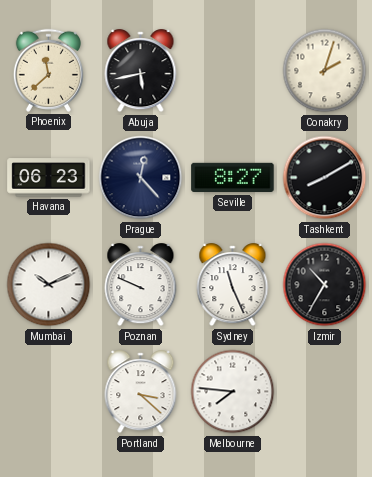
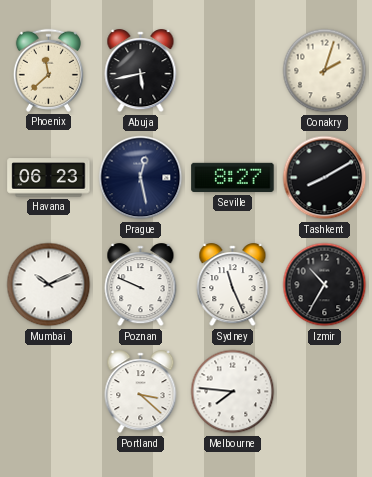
Prague: 12:23 -> 12:28 (141, 178)
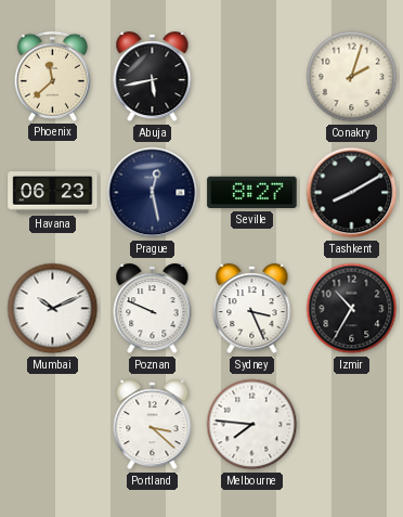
Sydney: 11:26 -> 3:26 (252, 309)
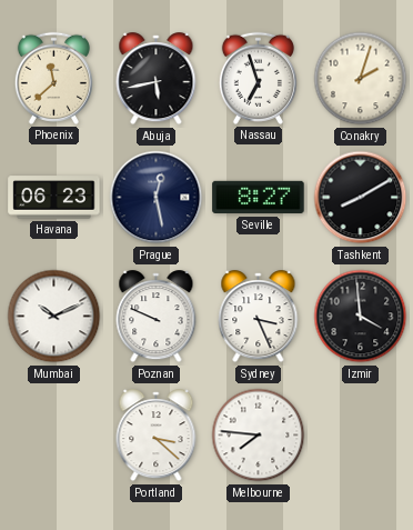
Nassau: none -> 6:57 (258, 78)
Izmir: 10:35 -> 3:59 (361, 317)
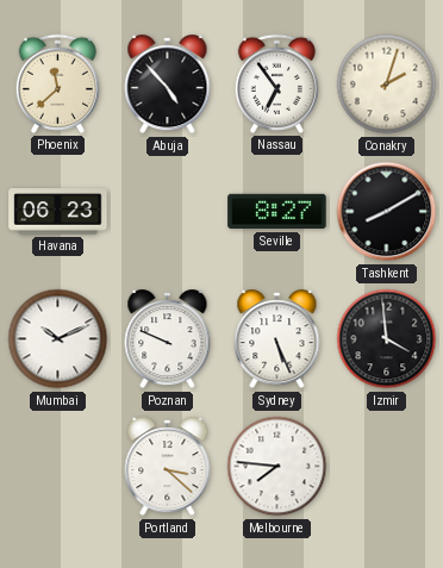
Abuja: 5:43 -> 4:53 (168, 85)
Nassau: 6:57 -> 6:54 (276, 83)
Prague: 12:28 -> none (157, 198)
Sydney: 3:26 -> 5:26 (277, 339)
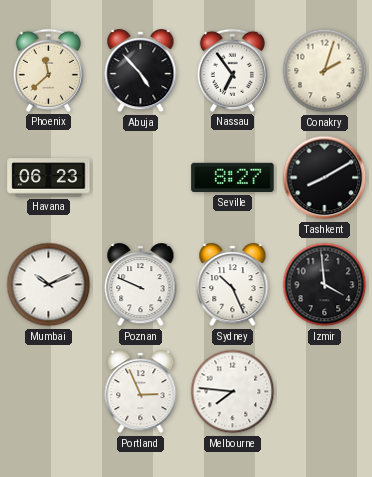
Sydney: 5:26 -> 10:26 (233, 285)
Portland: 3:22 -> 2:56 (141, 392)
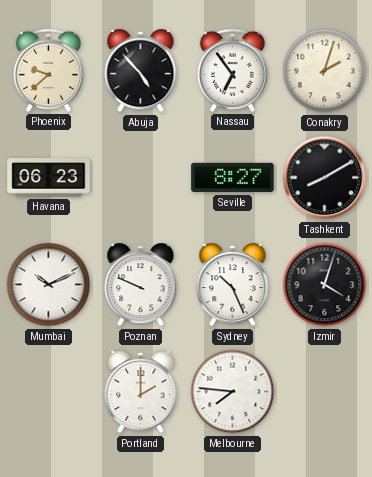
Phoenix: 11:38 -> 9:38 (48, 70)
Izmir: 3:59 -> 4:03 (325, 285)
Portland: 2:56 -> 2:00 (141, 392)
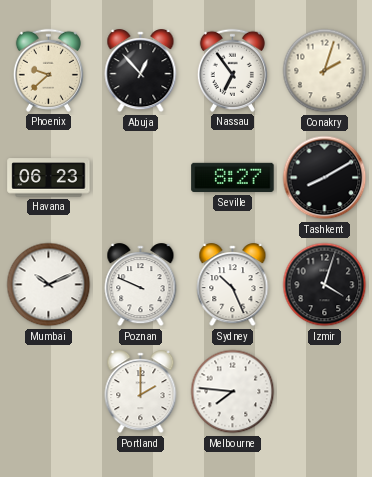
Abuja: 4:53 -> 12:53 (141, 71)
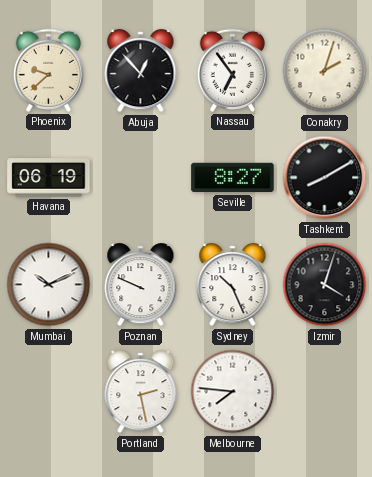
Havana: 06:23 -> 06:19 (49, 178)
Portland: 2:00 -> 2:28 (141, 392)
